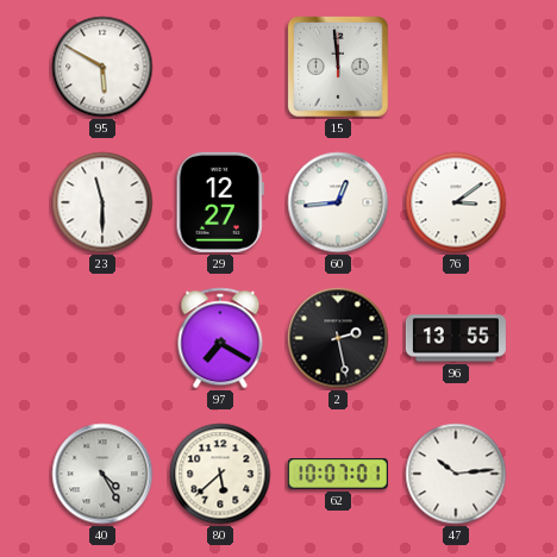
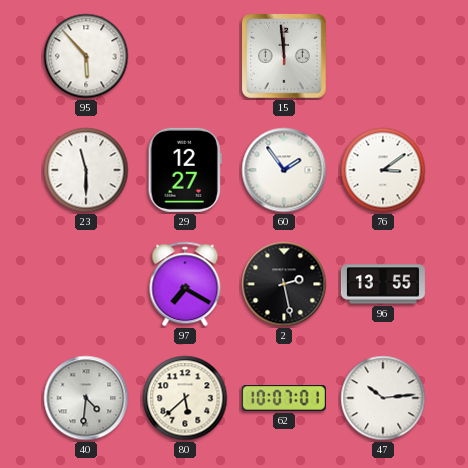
95: 5:50 -> 5:53 (86, 56)
60: 12:44 -> 1:54 (284, 170)
40: 4:25 -> 4:31 (86, 398)
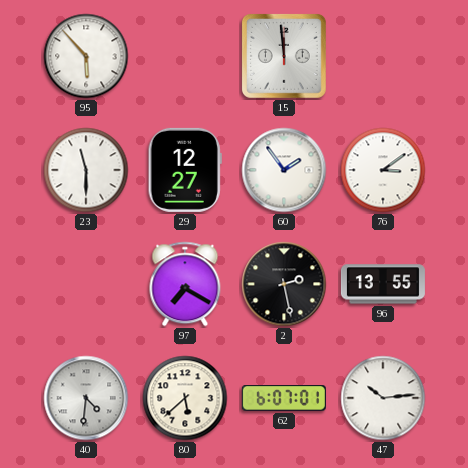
62: 10:07 -> 6:07 (284, 398)
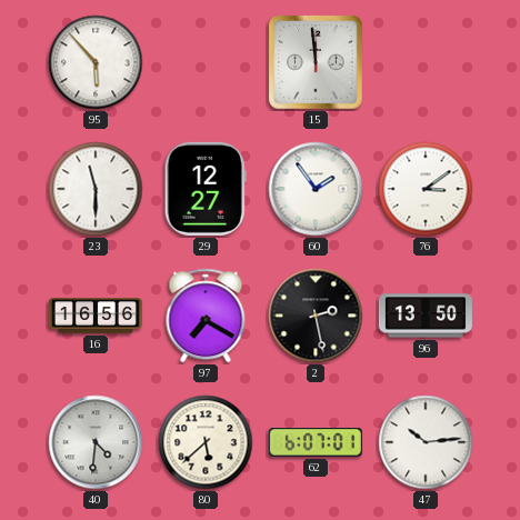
16: none -> 16:56 (96, 316)
96: 13:55 -> 13:50 (426, 316)
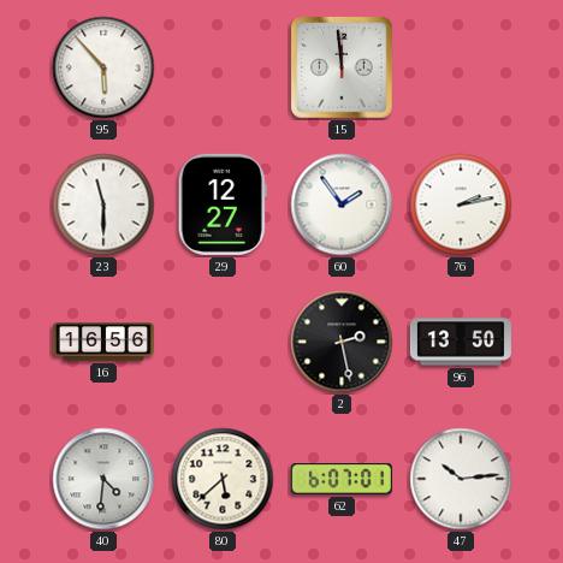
76: 3:09 -> 2:13 (461, 205)
97: 7:20 -> none (206, 316)
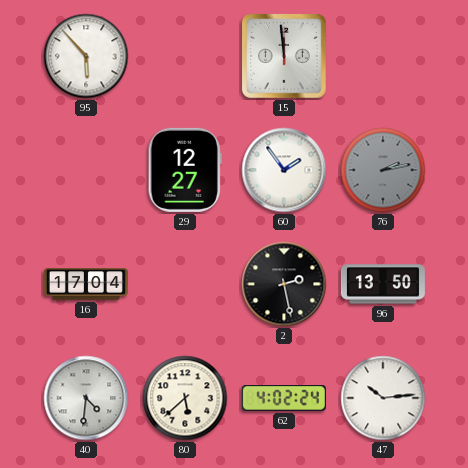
23: 11:30 -> none (103, 205)
76 dial: white -> grey (383, 170)
16: 16:56 -> 17:04 (86, 284)
62: 6:07 -> 4:02 (284, 398)
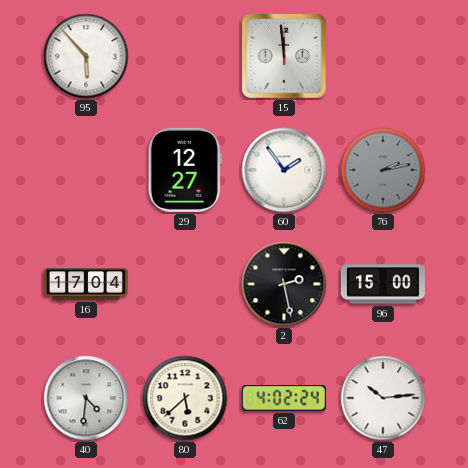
96: 13:50 -> 15:00 (383, 284)
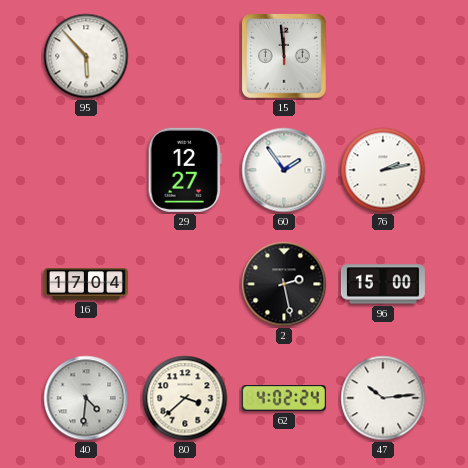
76 dial: grey -> white (383, 170)
80: 5:38 -> 3:38 (185, 398)
